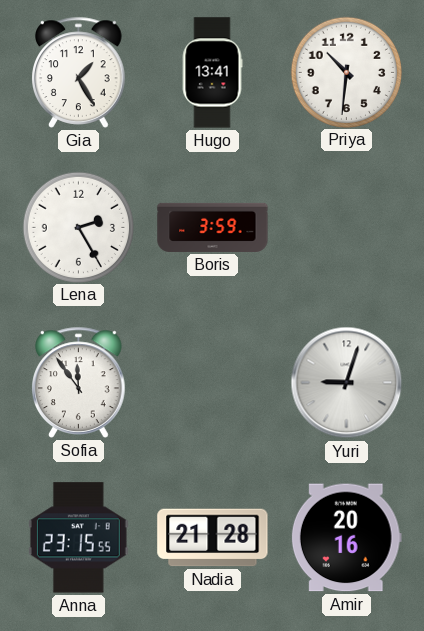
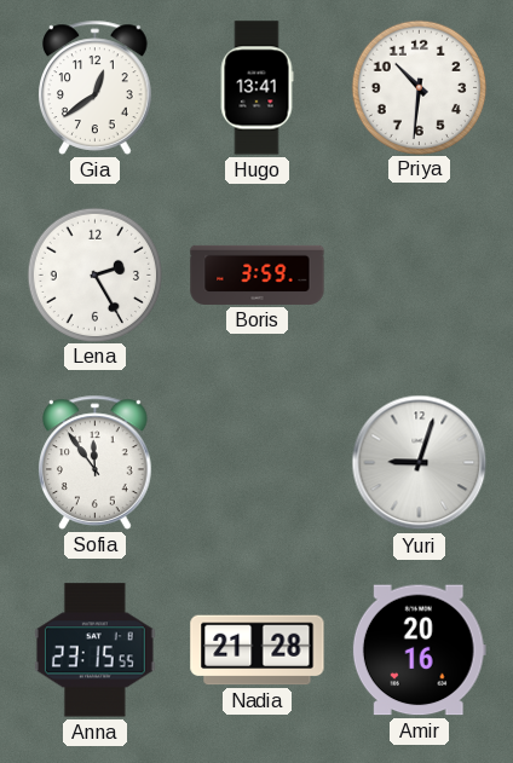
Gia: 1:25 -> 12:39 (96, 87)
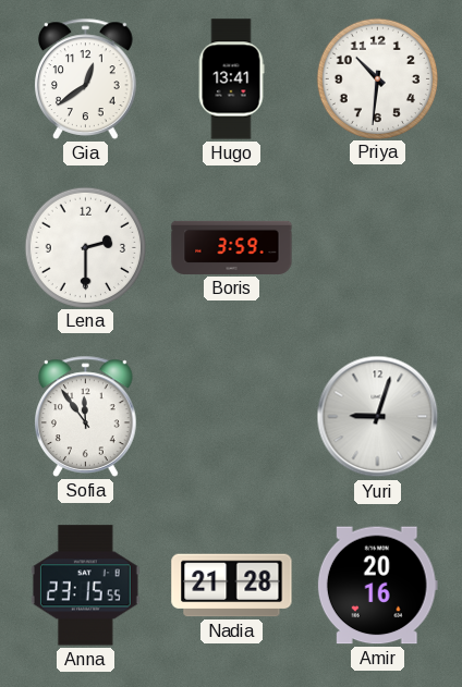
Lena: 2:25 -> 2:30 (85, 247)
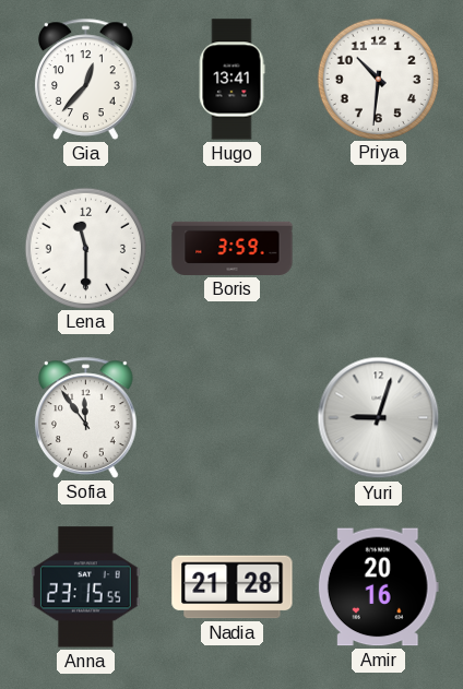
Gia: 12:39 -> 12:37 (86, 79)
Lena: 2:30 -> 11:30 (85, 248)
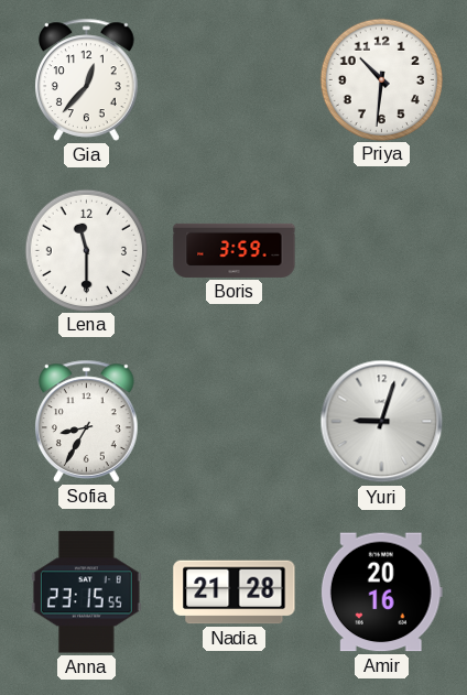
Hugo: 13:41 -> none (231, 80)
Sofia: 11:54 -> 8:35 (87, 421)
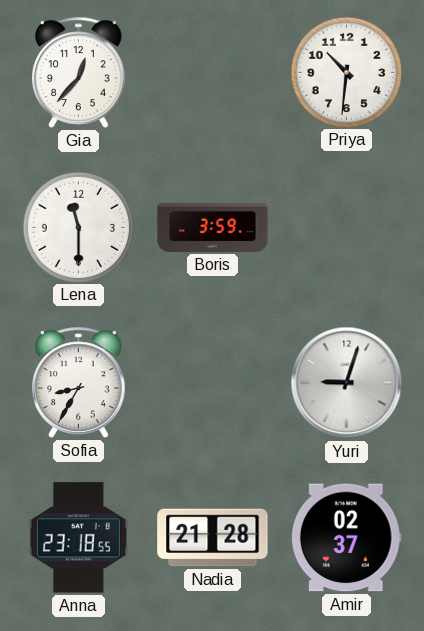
Anna: 23:15 -> 23:18 (78, 538)
Amir: 20:16 -> 02:37 (346, 538)
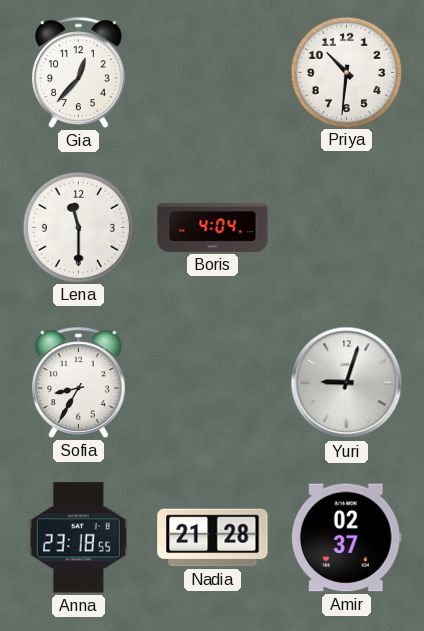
Boris: 3:59 -> 4:04 (213, 227)
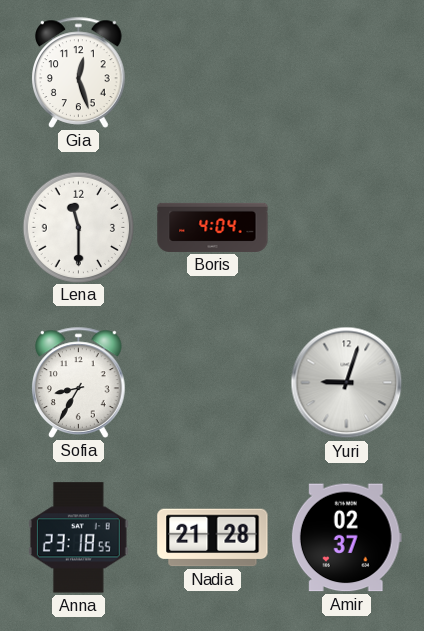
Gia: 12:37 -> 12:27 (79, 72)
Priya: 10:31 -> none (346, 72)
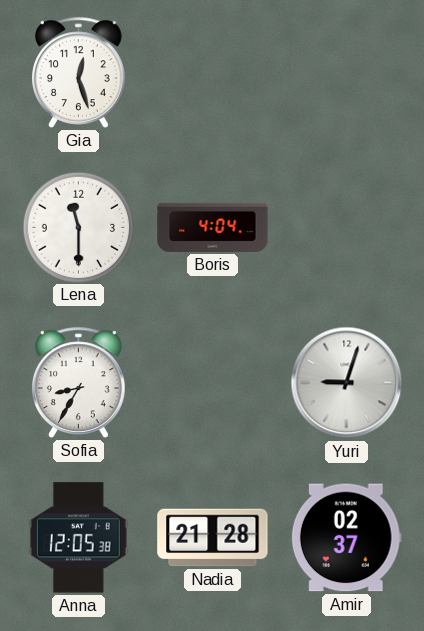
Anna: 23:18 -> 12:05 (78, 538)
